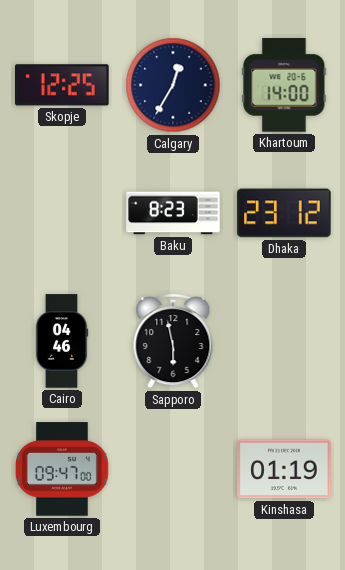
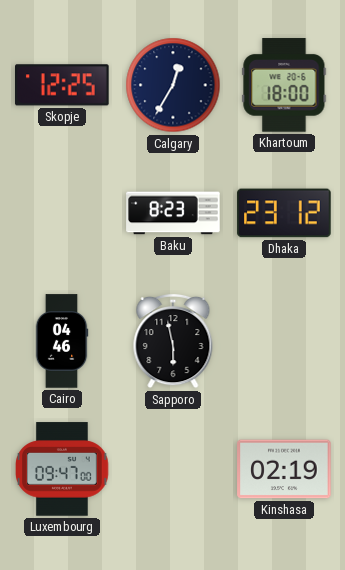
Khartoum: 14:00 -> 18:00 (284, 85)
Kinshasa: 01:19 -> 02:19 (284, 469)
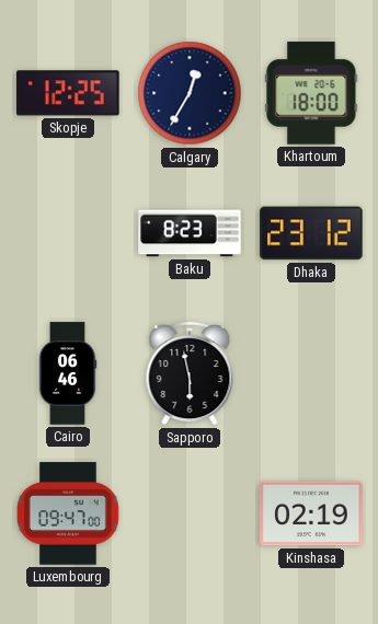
Cairo: 04:46 -> 06:46 (68, 373)
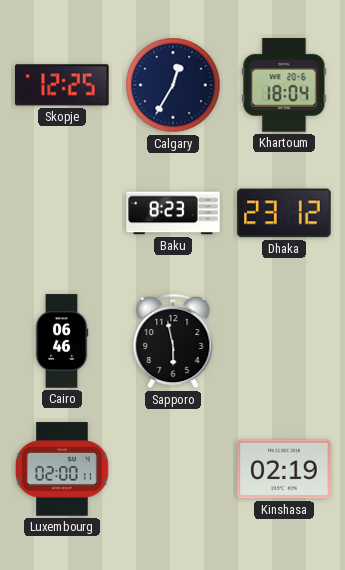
Khartoum: 18:00 -> 18:04 (284, 85)
Luxembourg: 09:47 -> 02:00 (62, 469)
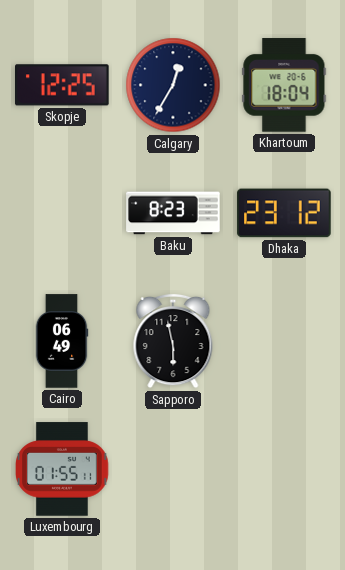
Cairo: 06:46 -> 06:49 (62, 341)
Luxembourg: 02:00 -> 01:55 (62, 469)
Kinshasa: 02:19 -> none (284, 469)
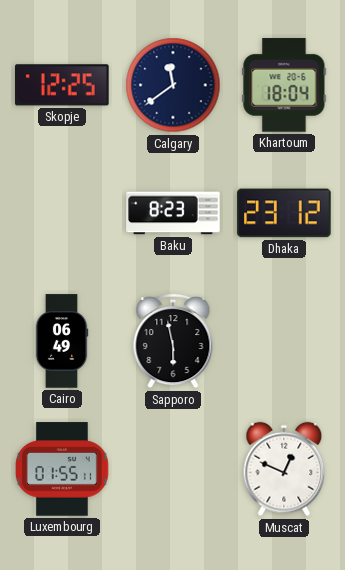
Calgary: 12:35 -> 11:39 (173, 85)
Muscat: none -> 12:49 (284, 469)
